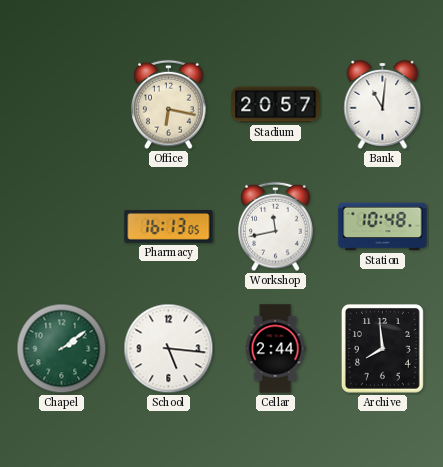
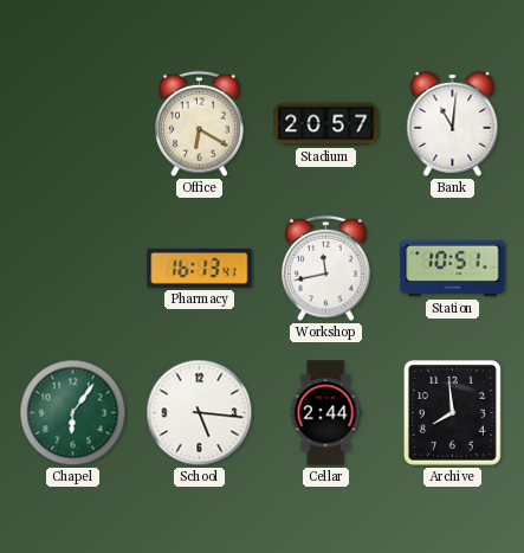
Office: 6:17 -> 6:20 (200, 124)
Pharmacy: 16:13:05 -> 16:13:41 (200, 269)
Station: 10:48 -> 10:51 (453, 269)
Chapel: 2:09 -> 6:06 (73, 413)
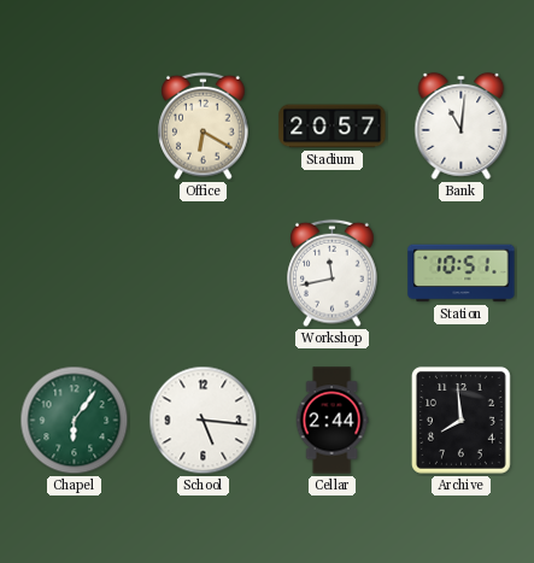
Pharmacy: 16:13 -> none (200, 269)
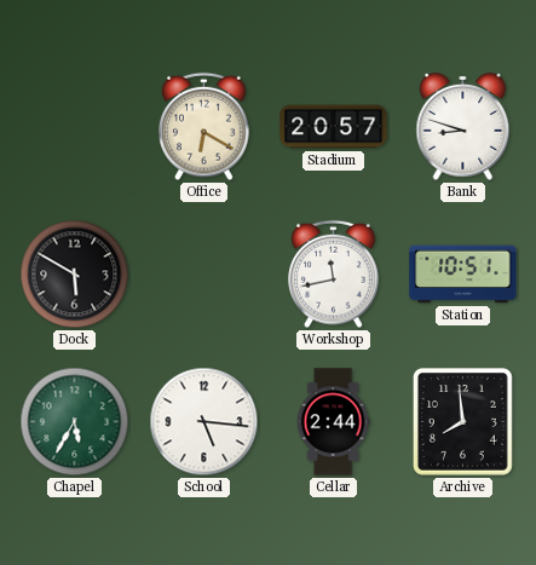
Bank: 11:01 -> 8:48 (463, 126)
Dock: none -> 5:50 (75, 275)
Chapel: 6:06 -> 5:35 (75, 422)
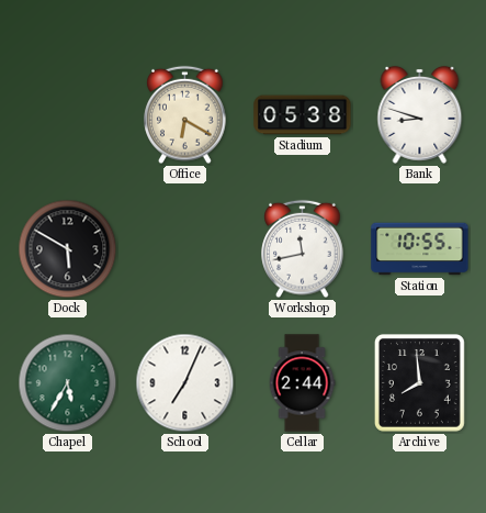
Stadium: 20:57 -> 05:38 (303, 115)
Station: 10:51 -> 10:55 (420, 249)
School: 5:16 -> 7:04 (185, 383)
